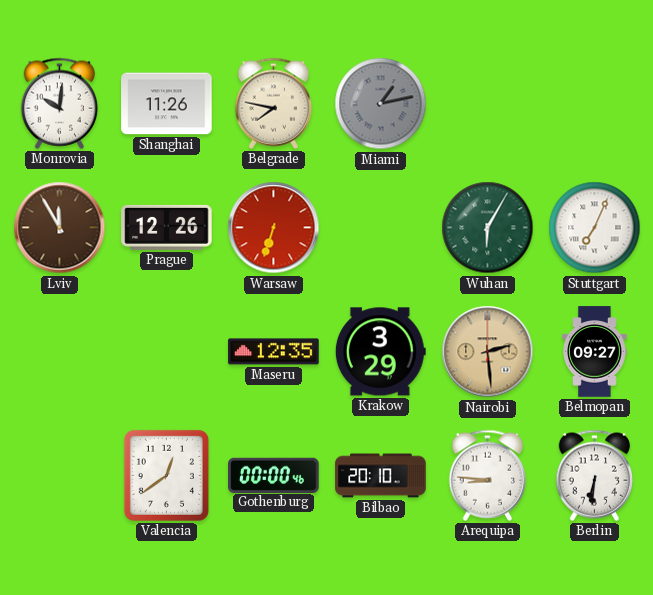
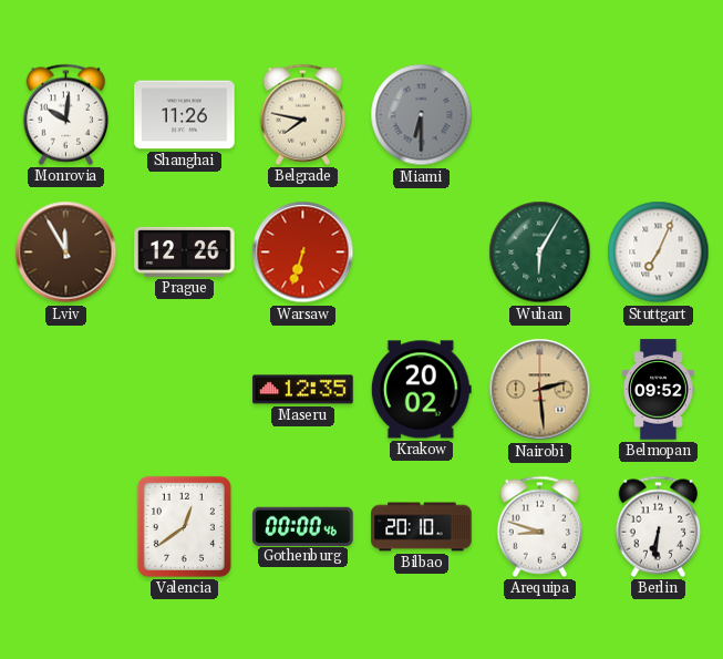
Miami: 1:13 -> 6:30 (422, 115)
Krakow: 3:29 -> 20:02 (421, 390)
Belmopan: 09:27 -> 09:52 (659, 390)
Arequipa: 8:46 -> 8:48 (540, 526)
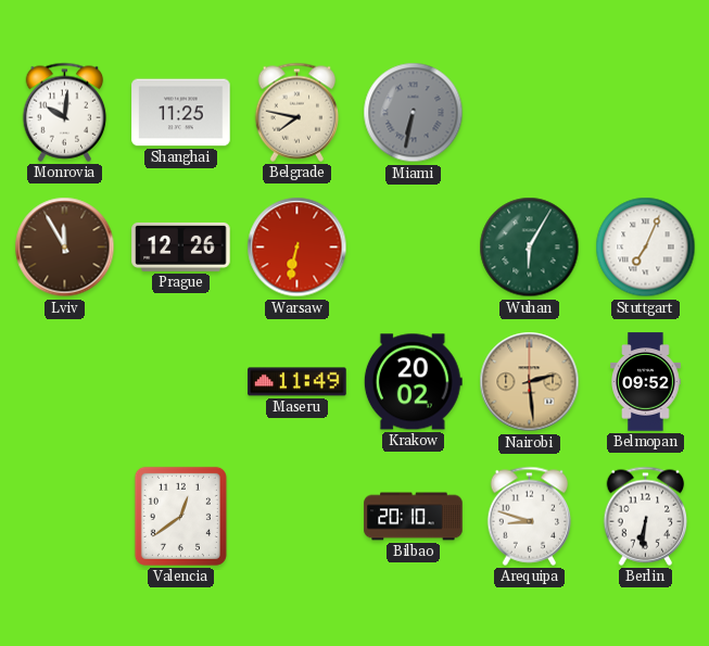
Shanghai: 11:26 -> 11:25 (181, 113)
Miami: 6:30 -> 6:32 (414, 113)
Warsaw: 6:33 -> 6:32 (297, 248)
Maseru: 12:35 -> 11:49 (297, 382)
Gothenburg: 00:00 -> none (303, 526)
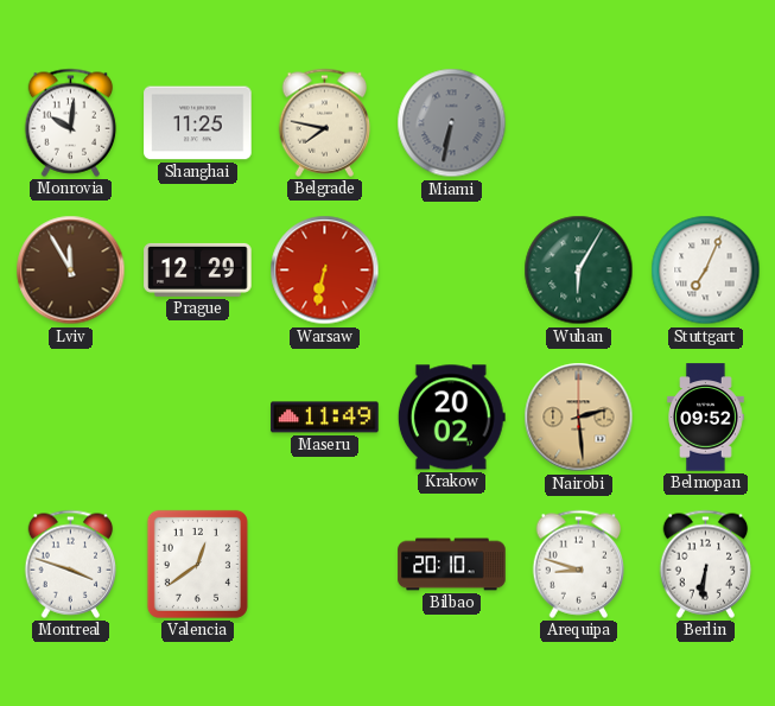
Prague: 12:26 -> 12:29 (198, 269)
Montreal: none -> 3:48 (71, 564)
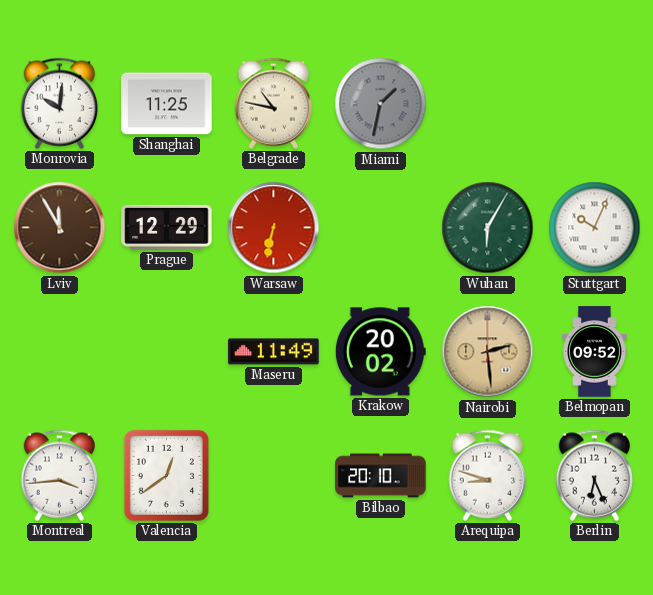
Belgrade: 7:47 -> 10:47 (274, 103)
Miami: 6:32 -> 1:32 (381, 104)
Stuttgart: 7:04 -> 10:04 (595, 228)
Montreal: 3:48 -> 3:44 (60, 475)
Berlin: 6:31 -> 6:26 (595, 475)
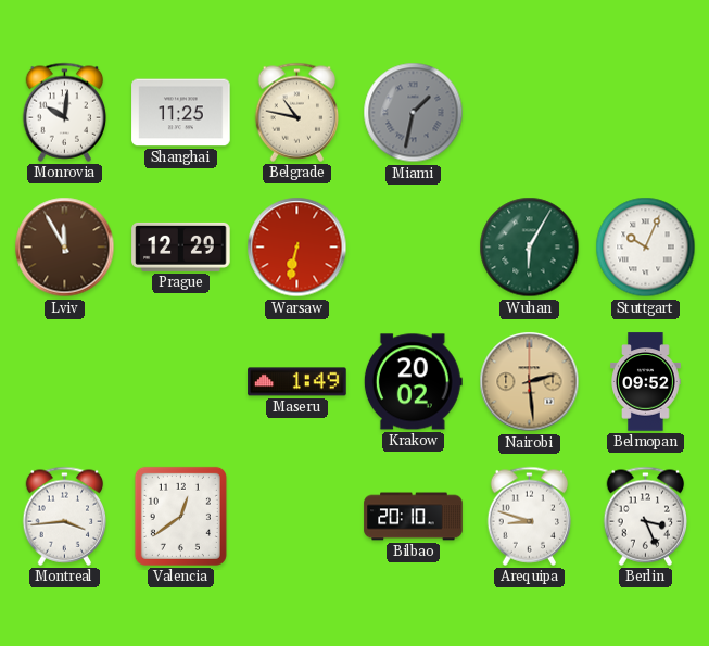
Maseru: 11:49 -> 1:49 (297, 382)
Berlin: 6:26 -> 3:26 (646, 516)
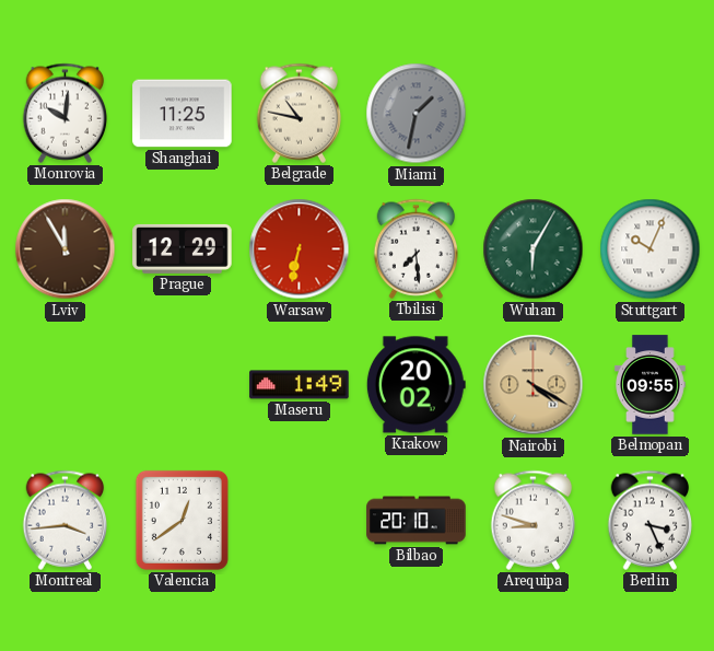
Tbilisi: none -> 7:29 (417, 248)
Nairobi: 2:29 -> 4:20 (534, 385)
Belmopan: 09:52 -> 09:55 (651, 385)
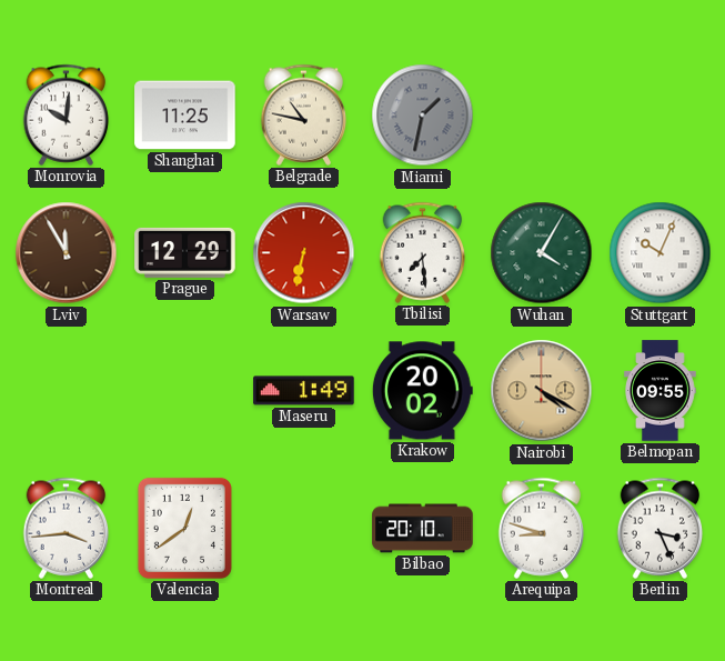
Wuhan: 6:05 -> 4:05 (542, 253)
